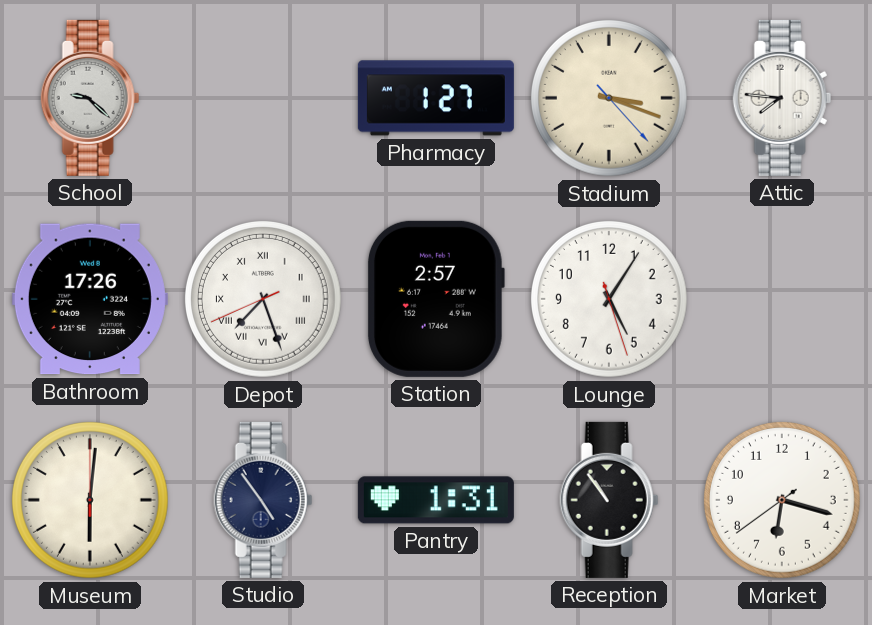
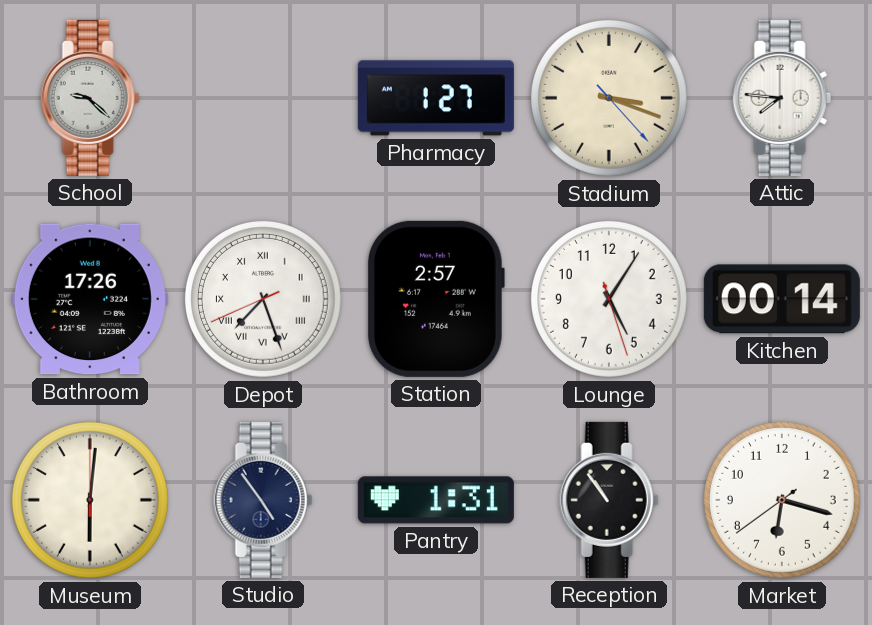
Kitchen: none -> 00:14 (782, 299)
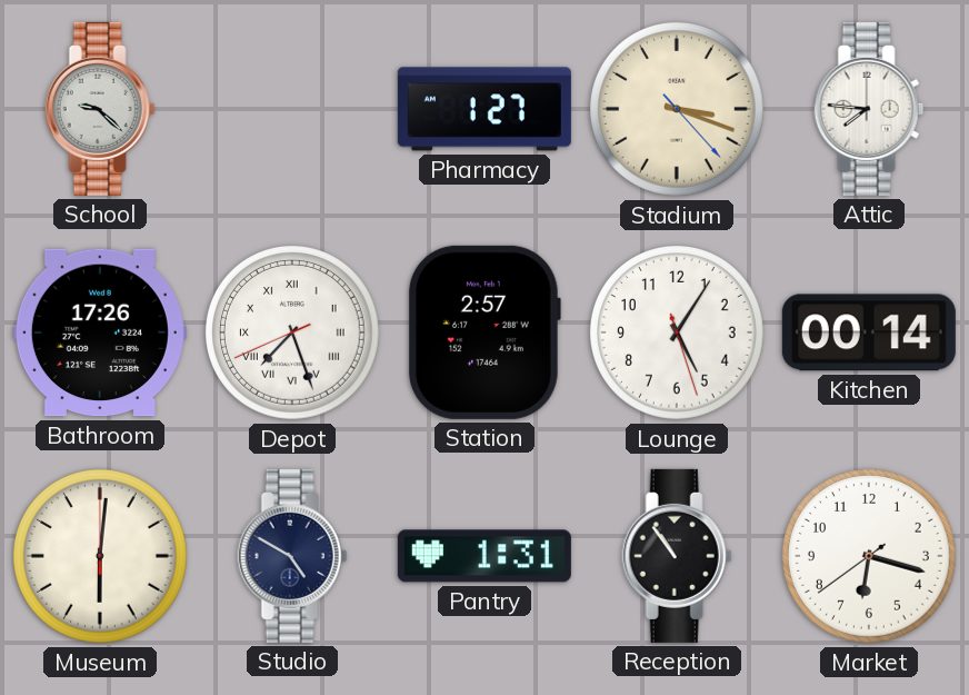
Studio: 4:54 -> 4:50 (292, 556)
